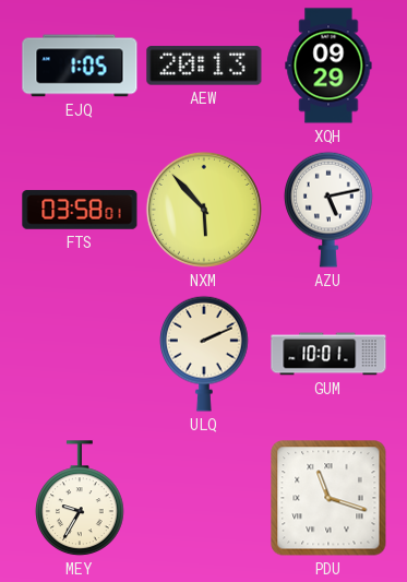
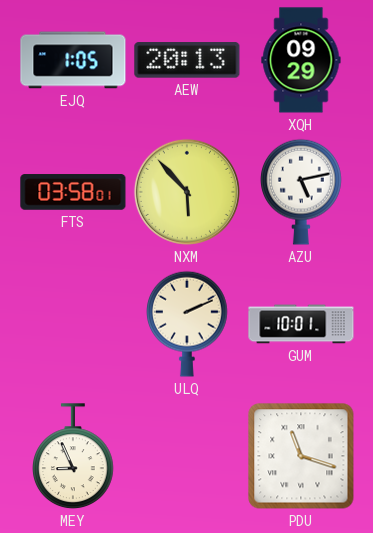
MEY: 9:35 -> 8:56 (74, 457)
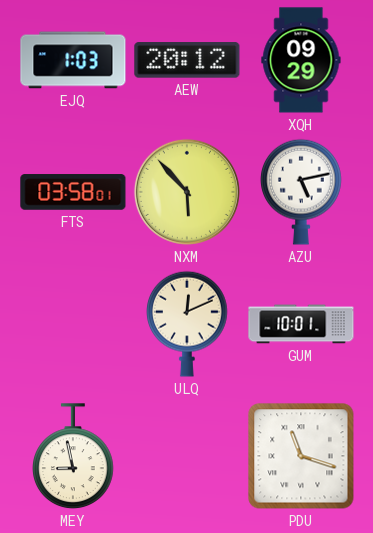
EJQ: 1:05 -> 1:03 (73, 60)
AEW: 20:13 -> 20:12 (187, 60)
ULQ: 2:11 -> 12:11 (188, 324)
MEY: 8:56 -> 8:58 (74, 457)
